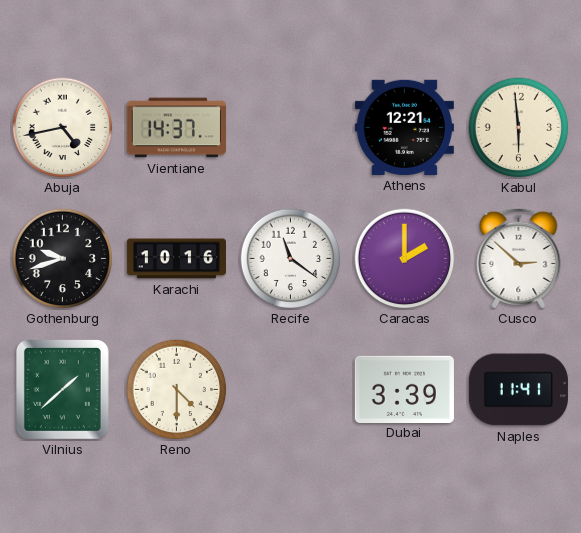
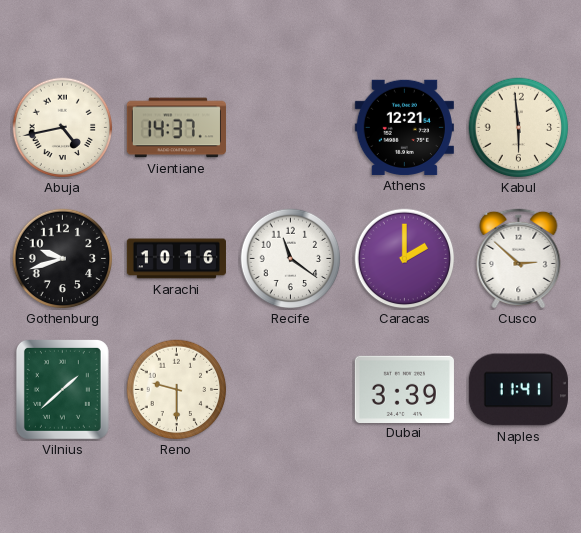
Reno: 4:30 -> 9:30 (177, 390)
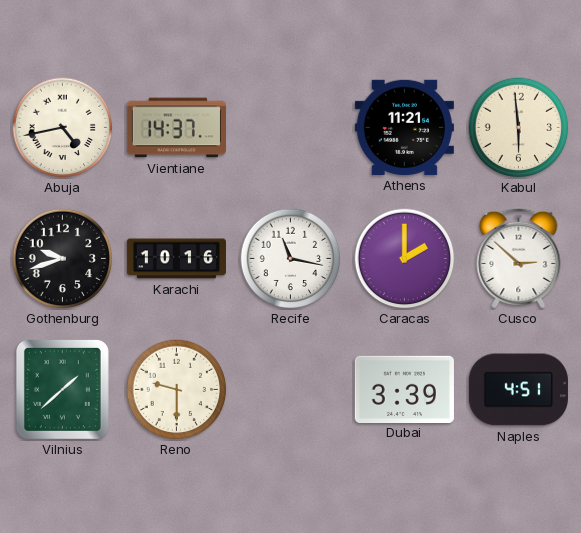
Athens: 12:21 -> 11:21 (404, 127)
Recife: 11:21 -> 11:17 (291, 259)
Naples: 11:41 -> 4:51 (518, 390)
